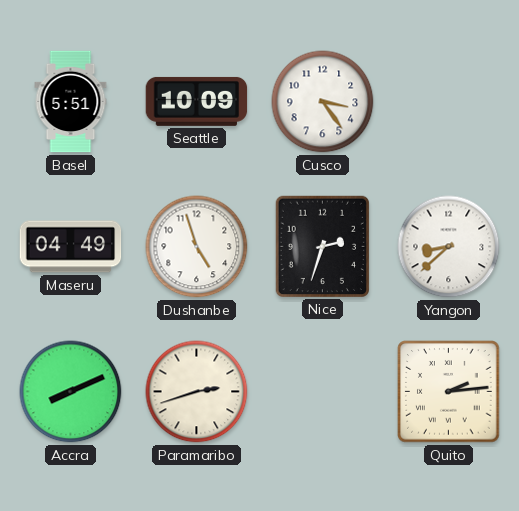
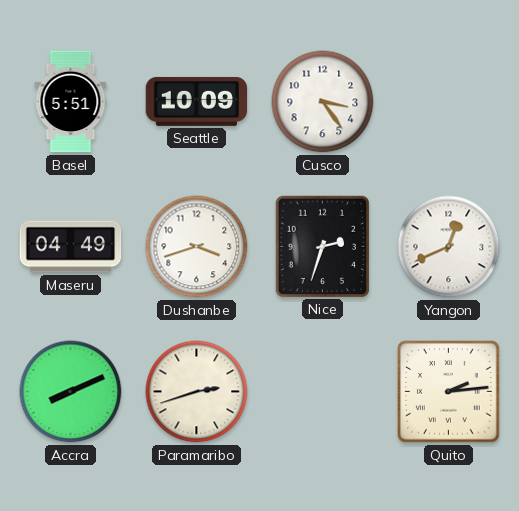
Dushanbe: 4:57 -> 3:42 (197, 247)
Yangon: 8:38 -> 12:41 (449, 247)
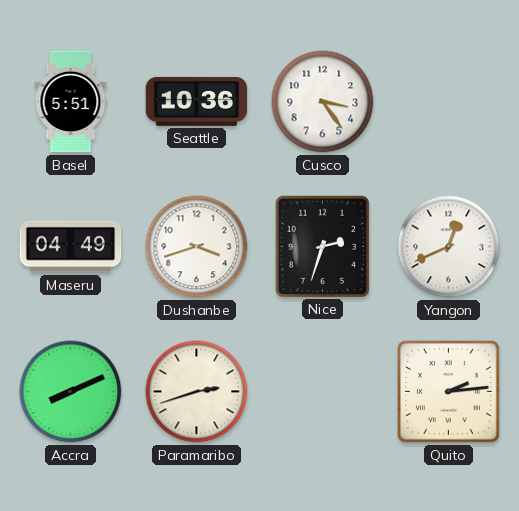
Seattle: 10:09 -> 10:36 (197, 101)
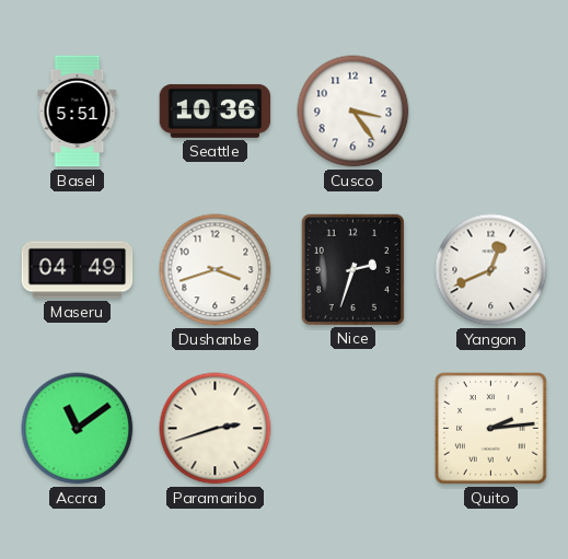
Accra: 8:11 -> 11:09 (78, 429)
